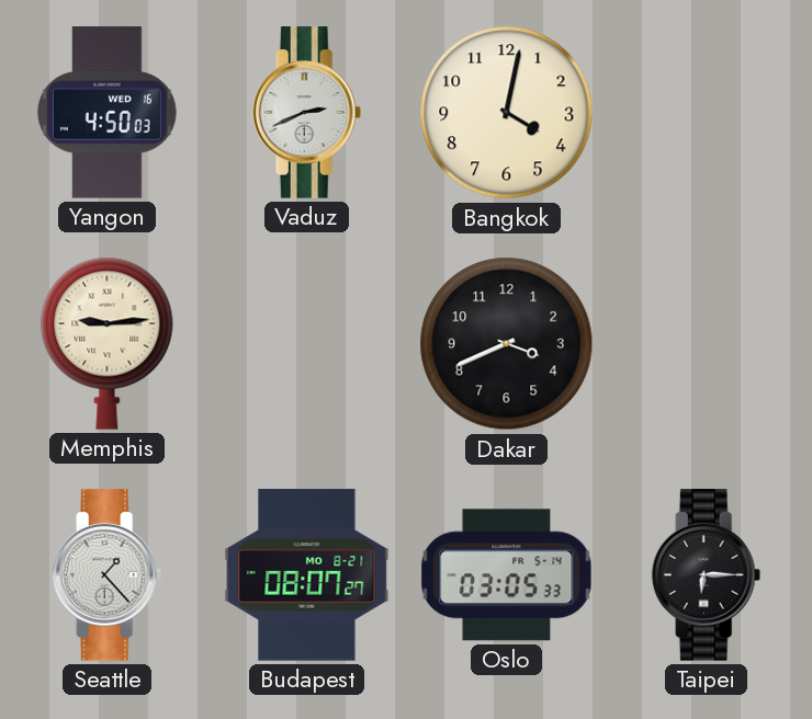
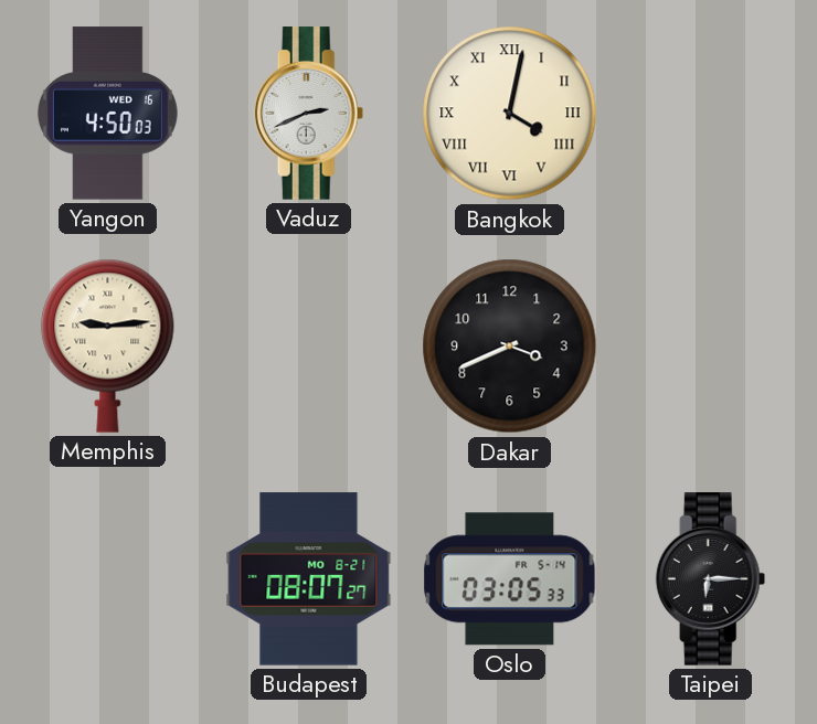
Bangkok numerals: Arabic -> Roman (510, 114)
Seattle: 1:23 -> none (108, 575)
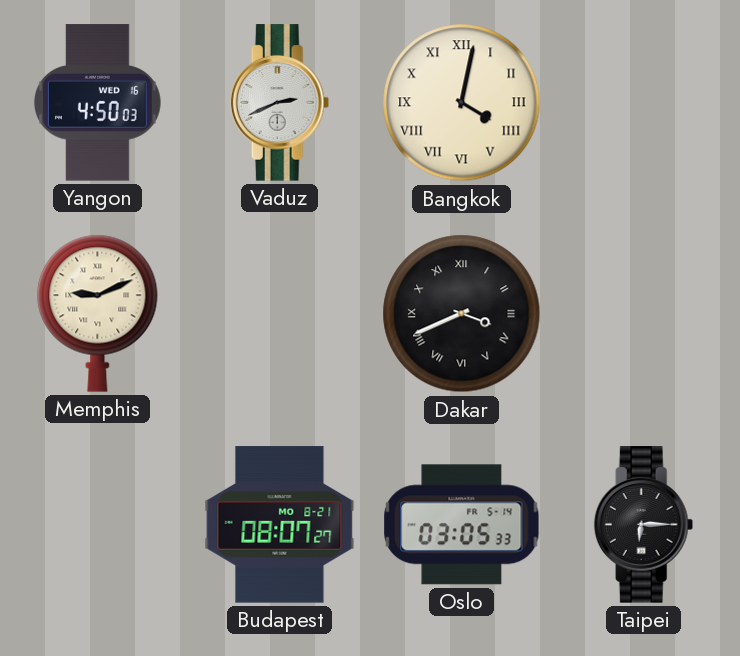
Memphis: 9:14 -> 9:11 (98, 313)
Dakar numerals: Arabic -> Roman (462, 314)
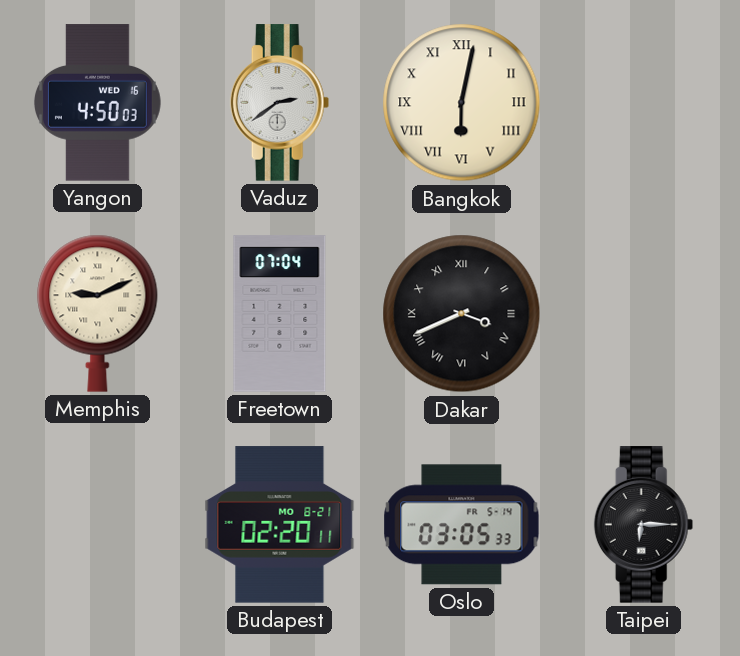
Vaduz: 2:41 -> 2:39 (280, 103)
Bangkok: 4:02 -> 6:02 (462, 103)
Freetown: none -> 07:04 (280, 314)
Budapest: 08:07 -> 02:20 (280, 525)
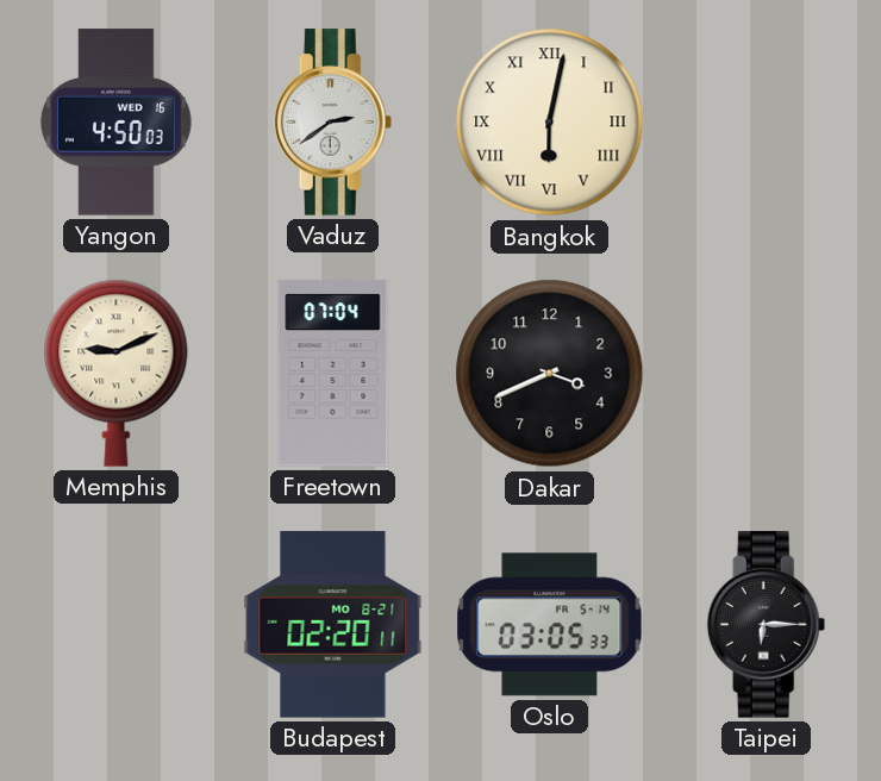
Dakar numerals: Roman -> Arabic (550, 374)
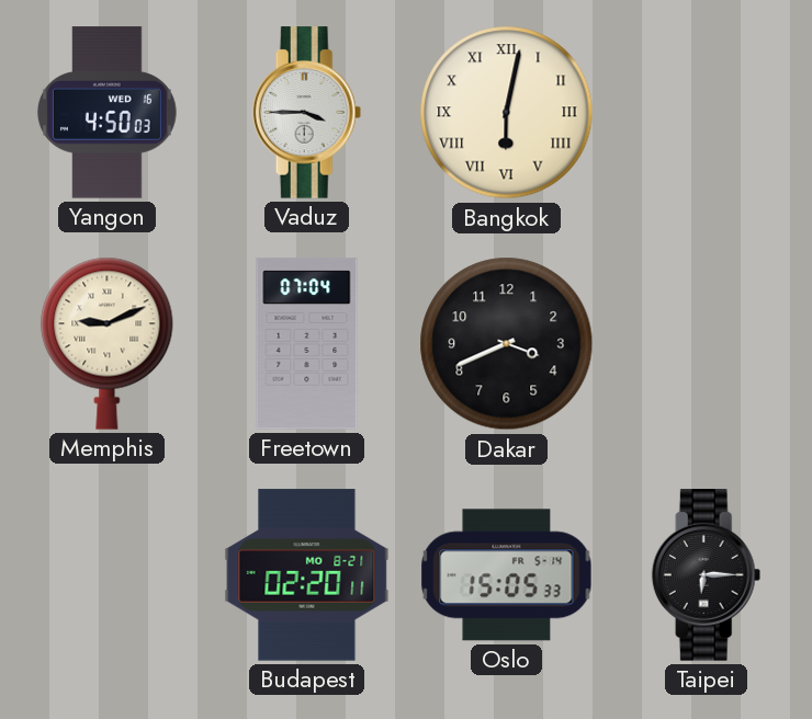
Vaduz: 2:39 -> 3:45 (307, 113)
Oslo: 03:05 -> 15:05 (507, 575)
